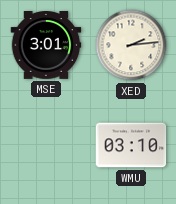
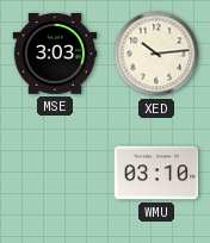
MSE: 3:01 -> 3:03 (55, 55)
XED: 2:14 -> 10:14 (156, 54)
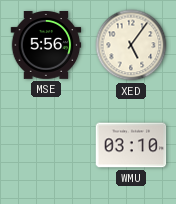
MSE: 3:03 -> 5:56 (46, 46)
XED: 10:14 -> 5:06 (131, 45)
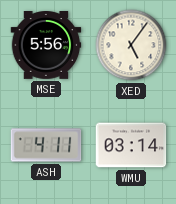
ASH: none -> 4:11 (46, 145)
WMU: 03:10 -> 03:14 (131, 145)
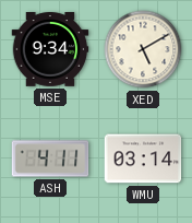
MSE: 5:56 -> 9:34 (50, 50)
XED: 5:06 -> 5:10 (143, 49)
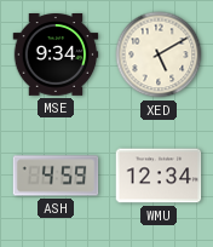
ASH: 4:11 -> 4:59 (56, 176)
WMU: 03:14 -> 12:34 (159, 176)
